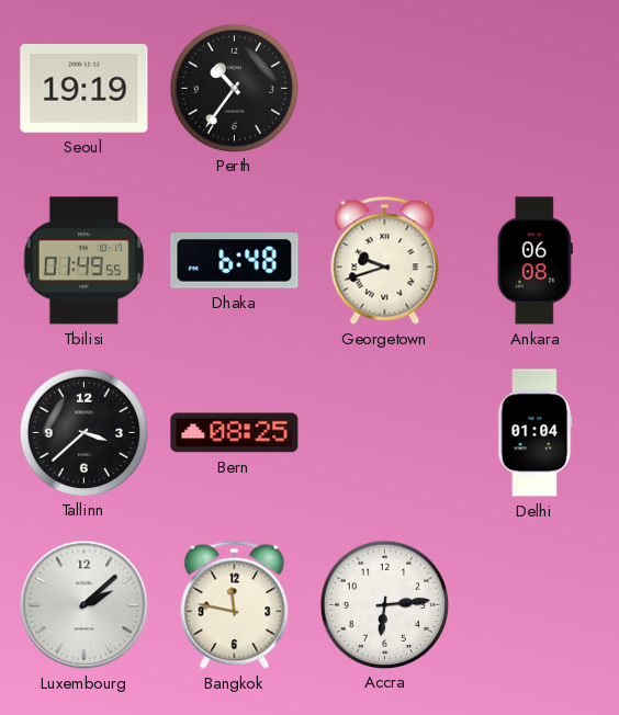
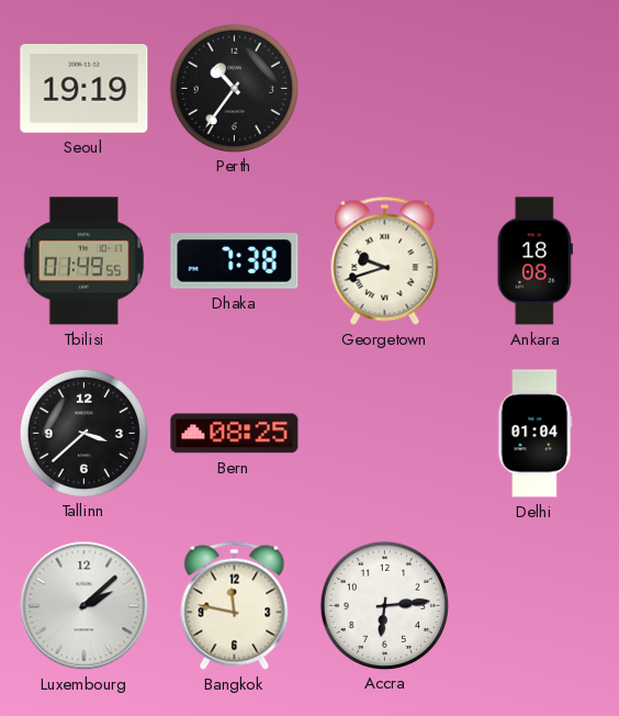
Dhaka: 6:48 -> 7:38 (235, 261)
Ankara: 06:08 -> 18:08 (534, 261)
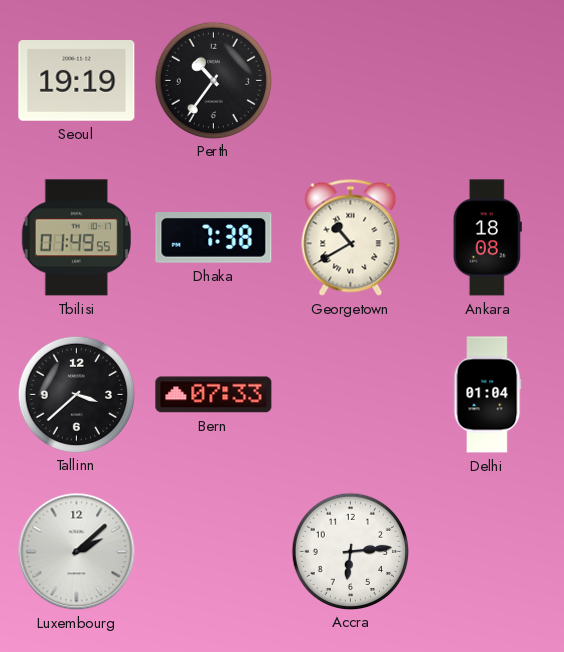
Georgetown: 9:42 -> 10:40 (351, 237)
Bern: 08:25 -> 07:33 (214, 395)
Bangkok: 11:47 -> none (235, 605)
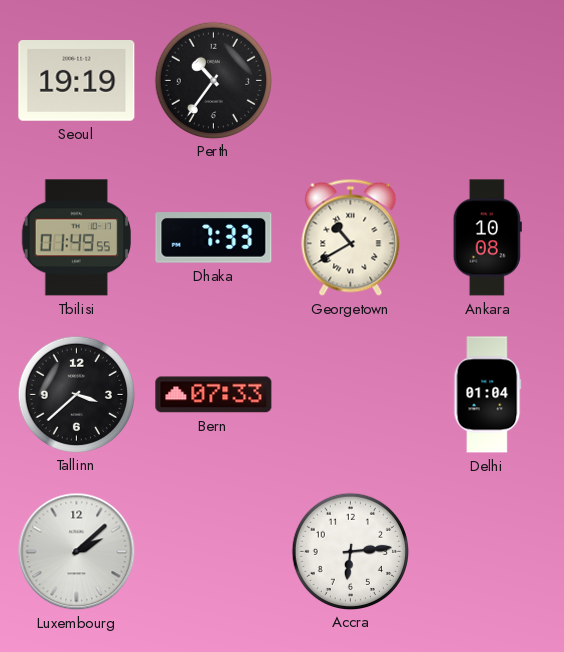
Dhaka: 7:38 -> 7:33 (214, 238)
Ankara: 18:08 -> 10:08 (487, 238)
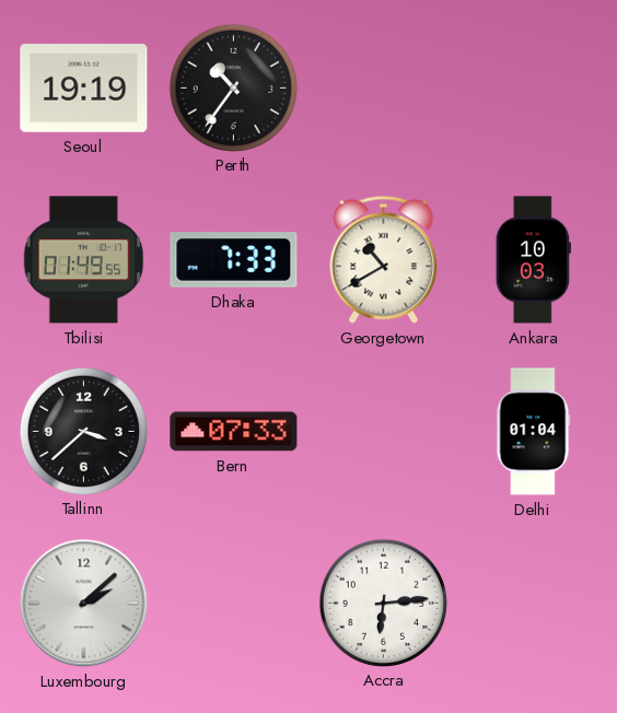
Ankara: 10:08 -> 10:03 (533, 260)
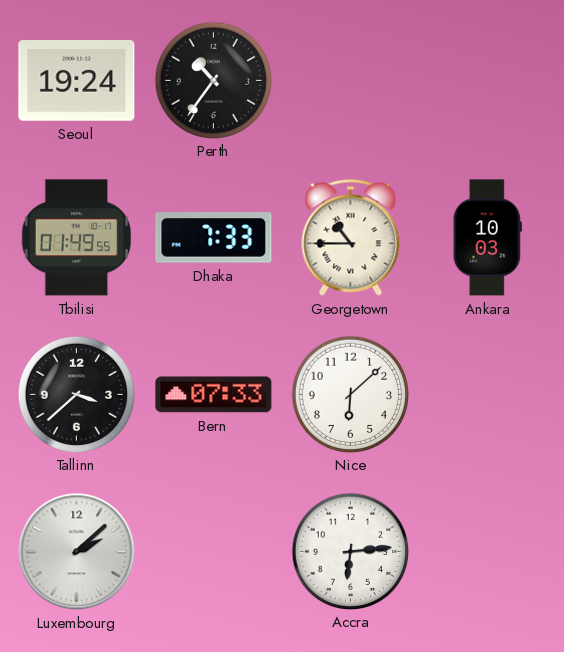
Seoul: 19:19 -> 19:24 (77, 81)
Georgetown: 10:40 -> 10:45 (351, 237)
Nice: none -> 6:08 (350, 394)
Delhi: 01:04 -> none (534, 432)
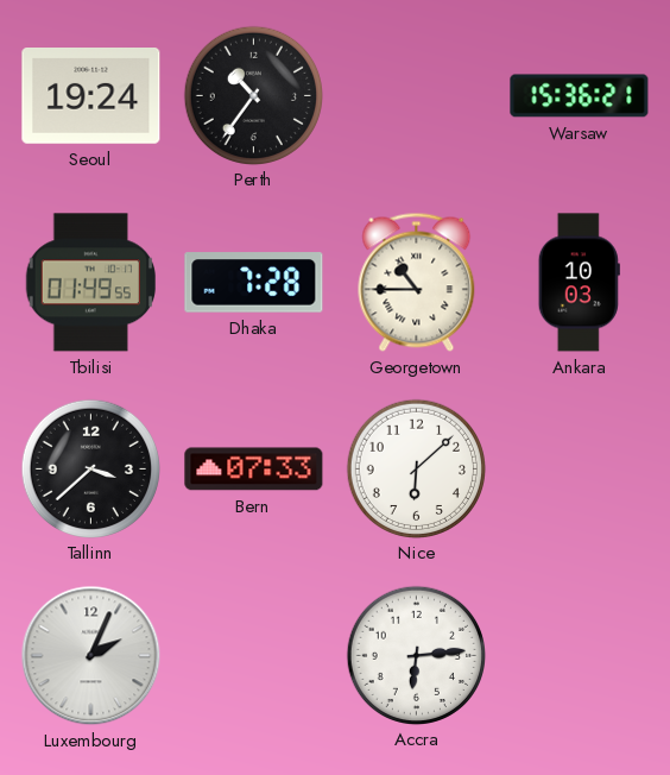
Warsaw: none -> 15:36 (580, 96)
Dhaka: 7:33 -> 7:28 (254, 283)
Luxembourg: 2:08 -> 2:04 (91, 656)
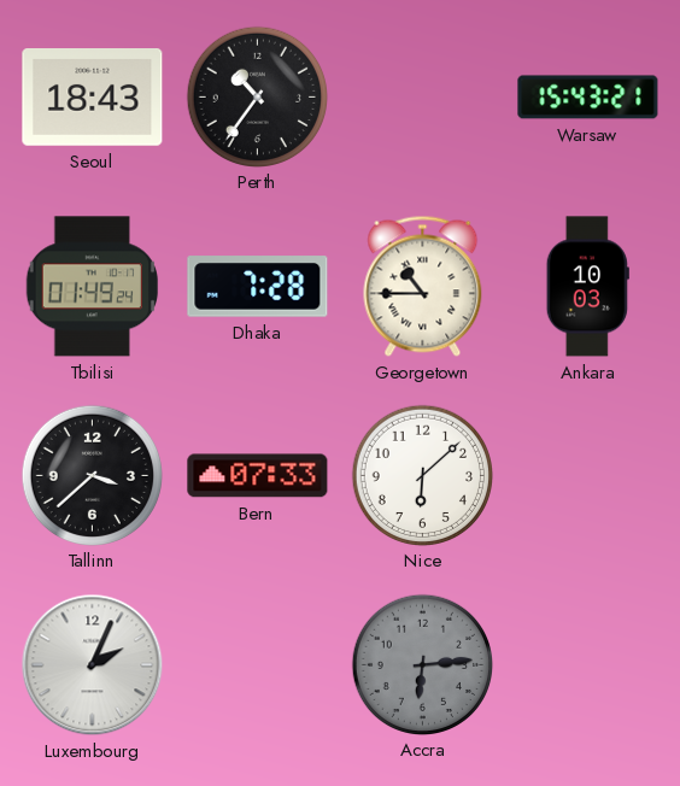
Seoul: 19:24 -> 18:43 (93, 98)
Warsaw: 15:36 -> 15:43 (588, 98)
Tbilisi: 01:49:55 -> 01:49:24 (92, 287)
Accra dial: white -> grey (422, 664)
